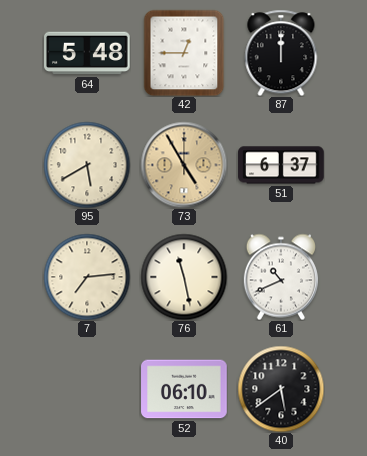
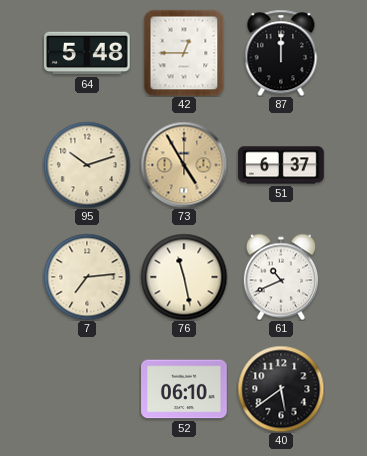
95: 5:40 -> 10:12 (87, 165)
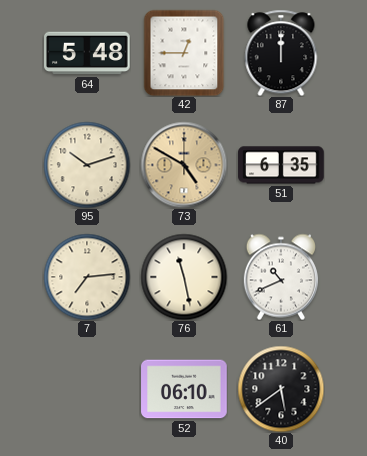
73: 4:55 -> 4:50 (184, 165)
51: 6:37 -> 6:35 (281, 165)
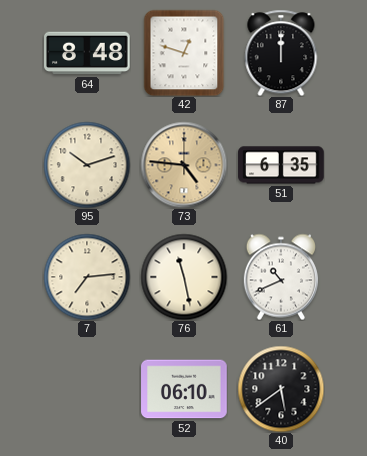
64: 5:48 -> 8:48 (87, 53)
42: 12:45 -> 12:48 (184, 53)
73: 4:50 -> 4:46 (184, 165)
